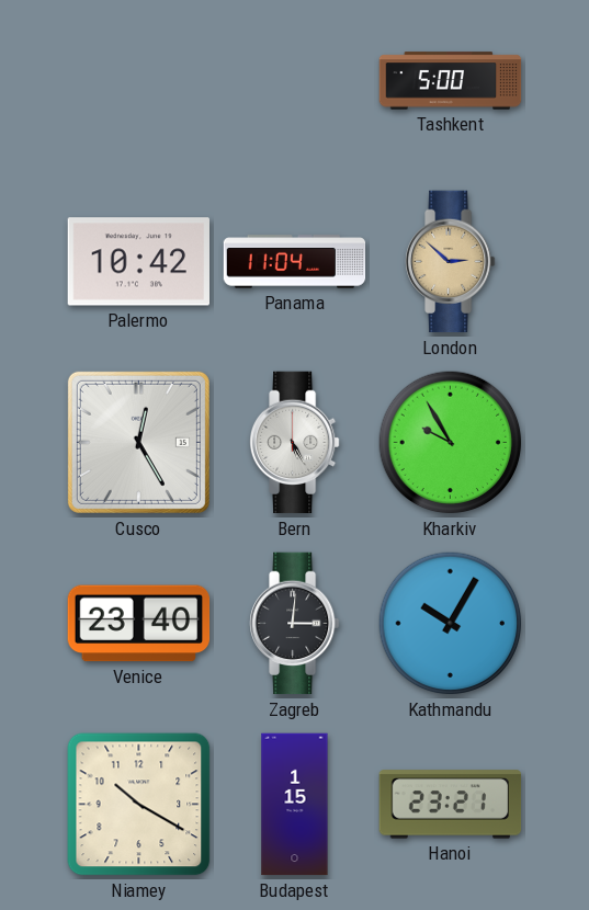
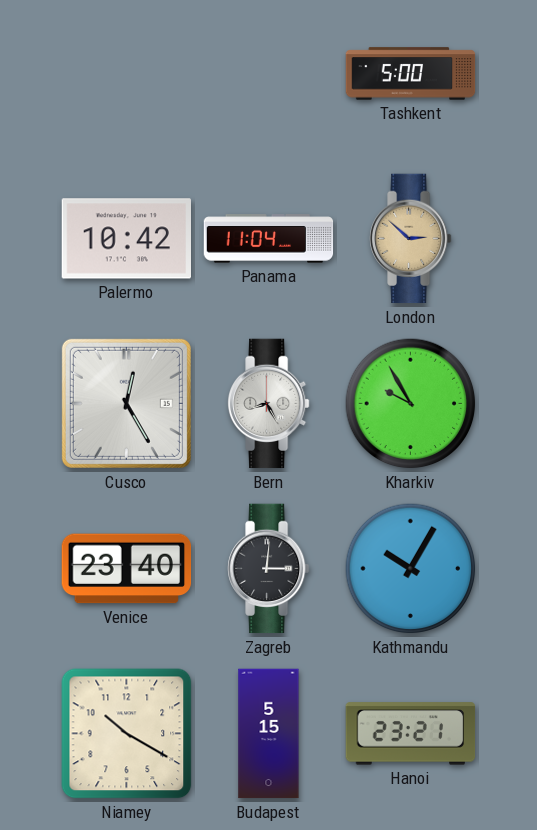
Bern: 5:25 -> 8:25 (269, 404)
Budapest: 1:15 -> 5:15 (269, 734)
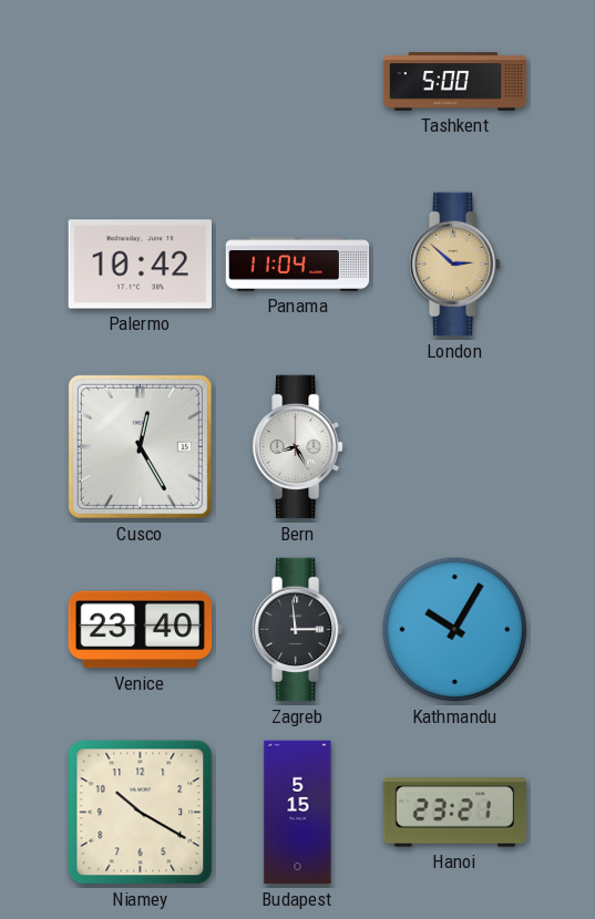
Kharkiv: 9:55 -> none (411, 404)
Zagreb: 3:01 -> 2:59 (298, 630)
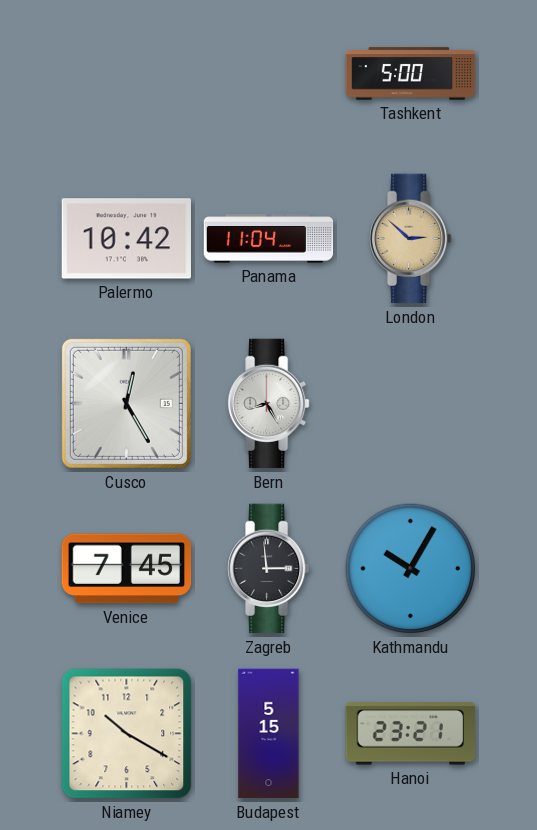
Venice: 23:40 -> 7:45 (127, 569)
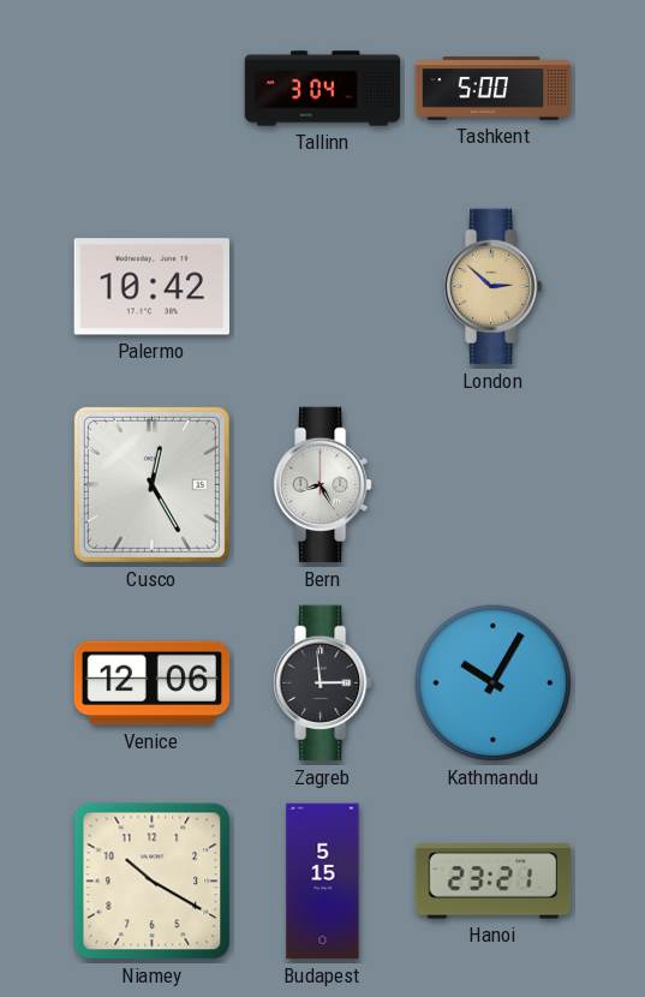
Tallinn: none -> 3:04 (323, 89)
Panama: 11:04 -> none (269, 239)
Venice: 7:45 -> 12:06 (153, 683)
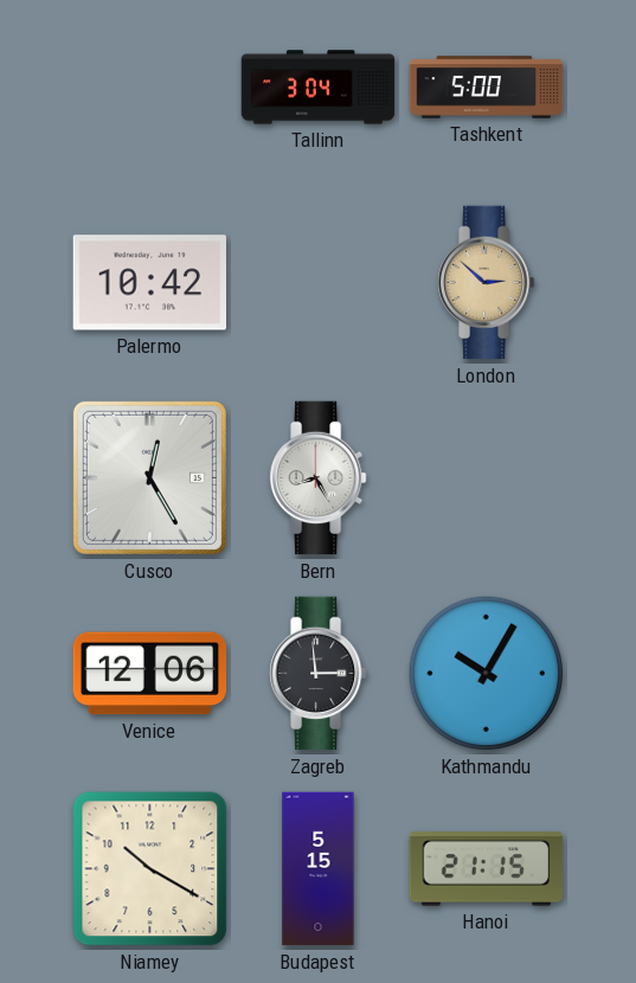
Hanoi: 23:21 -> 21:15 (487, 869)
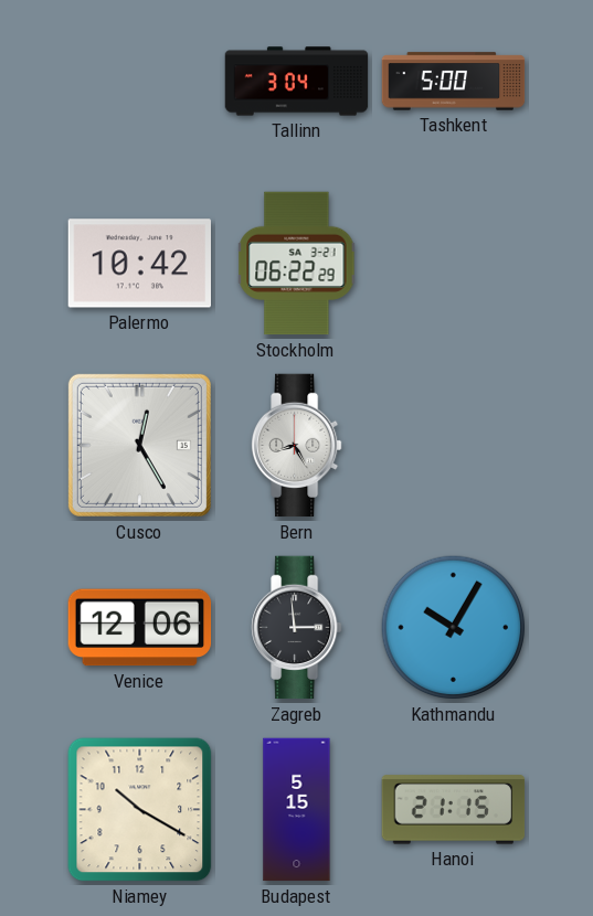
Stockholm: none -> 06:22 (297, 264)
London: 2:52 -> none (487, 283)
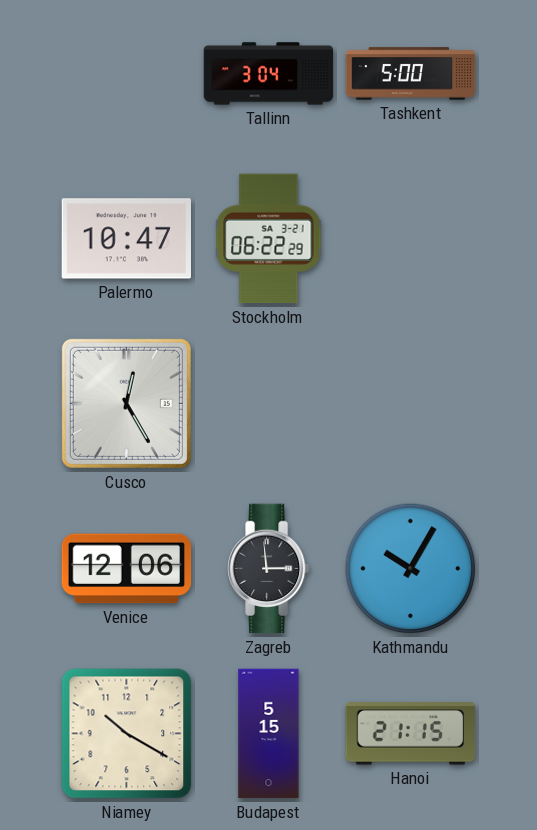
Palermo: 10:42 -> 10:47 (126, 239)
Bern: 8:25 -> none (297, 446)
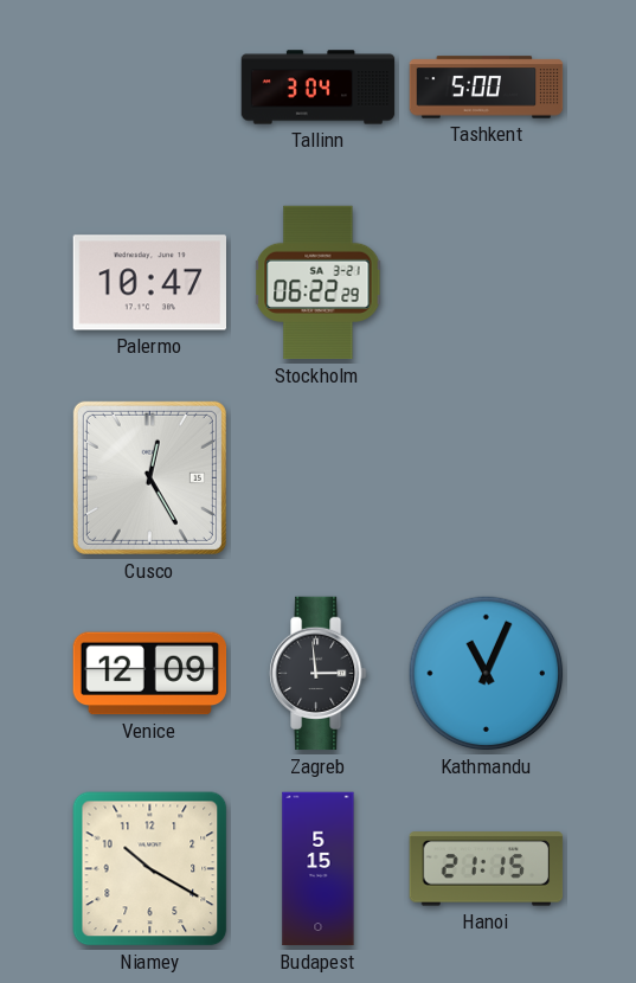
Venice: 12:06 -> 12:09 (150, 674)
Kathmandu: 10:05 -> 11:04 (487, 674)
